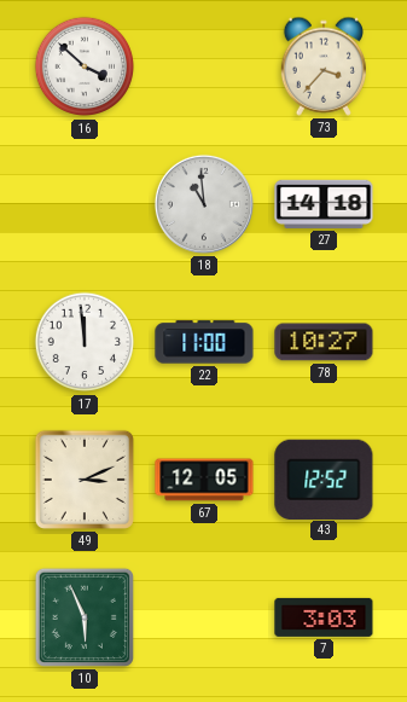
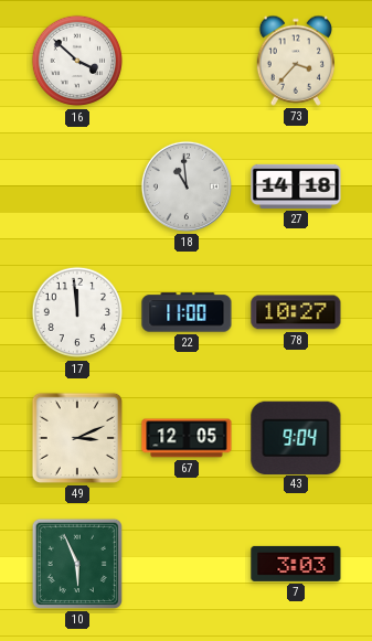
43: 12:52 -> 9:04 (296, 437)
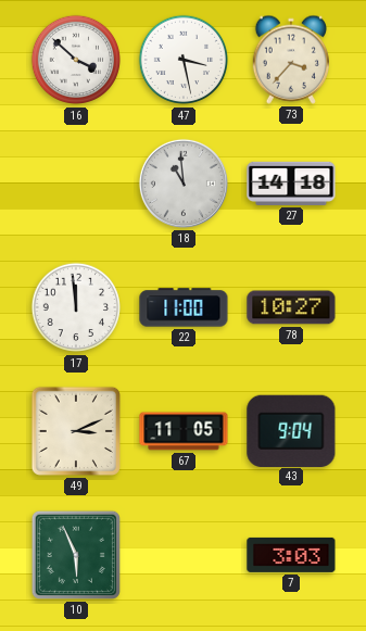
47: none -> 3:28 (184, 60)
67: 12:05 -> 11:05 (184, 431)
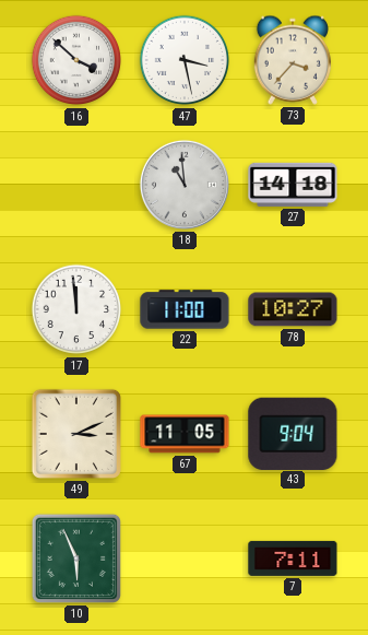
7: 3:03 -> 7:11 (293, 558)
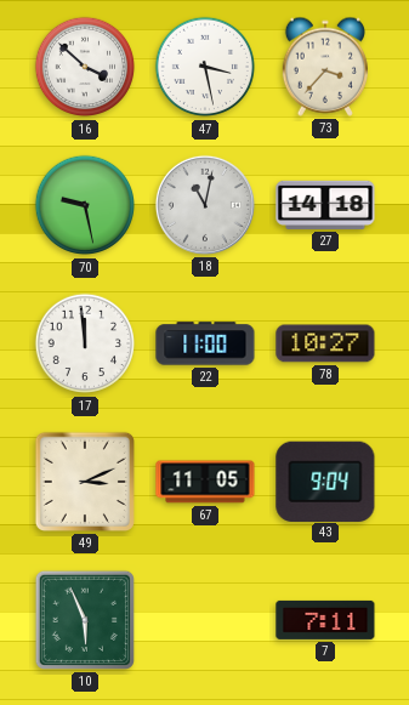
70: none -> 9:28 (85, 205)
18: 10:59 -> 11:02 (205, 205)
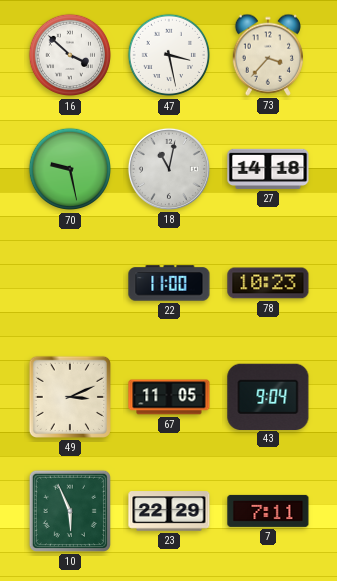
17: 11:59 -> none (85, 343)
78: 10:27 -> 10:23 (268, 283)
23: none -> 22:29 (169, 511)
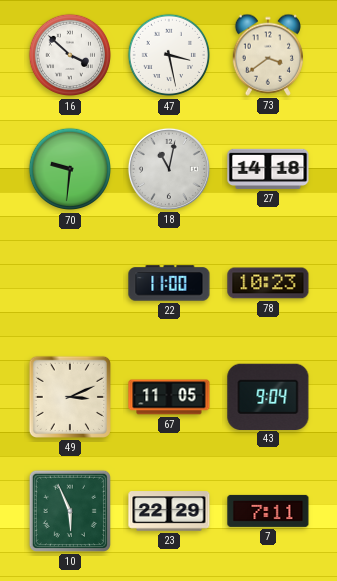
73: 3:37 -> 3:39 (267, 55)
70: 9:28 -> 9:31 (70, 169)
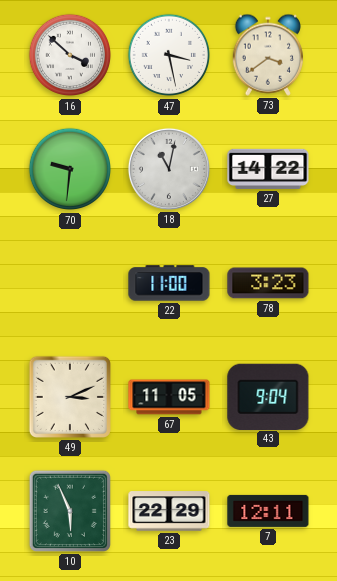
27: 14:18 -> 14:22 (268, 169)
78: 10:23 -> 3:23 (268, 283)
7: 7:11 -> 12:11 (268, 511)
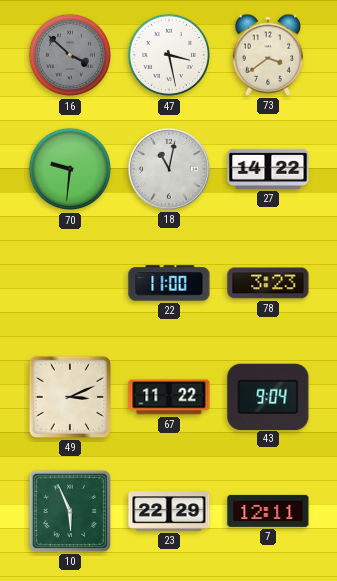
16 dial: white -> grey (70, 55)
67: 11:05 -> 11:22 (169, 397)
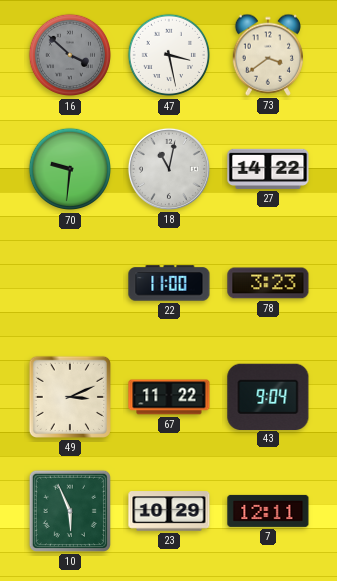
23: 22:29 -> 10:29 (169, 511)
